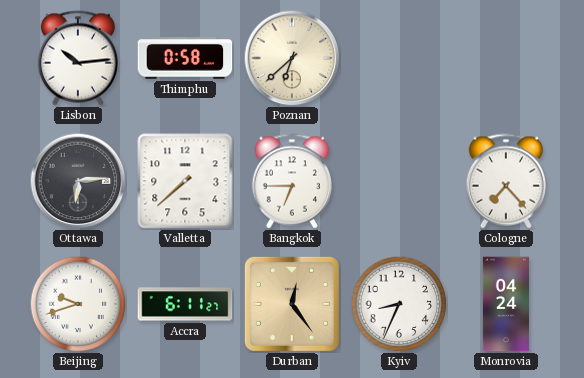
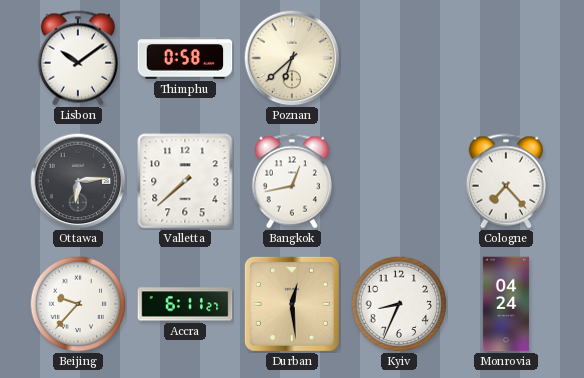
Lisbon: 10:14 -> 10:09 (78, 58)
Bangkok: 6:45 -> 12:43 (292, 181)
Beijing: 9:42 -> 9:37 (78, 304)
Durban: 12:24 -> 12:29 (292, 304)
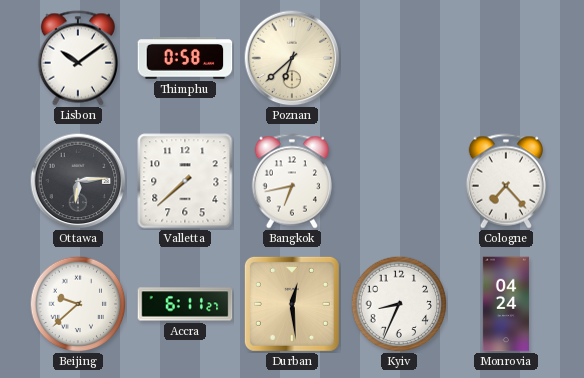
Bangkok: 12:43 -> 6:43 (292, 181)
Beijing: 9:37 -> 9:38 (78, 304)
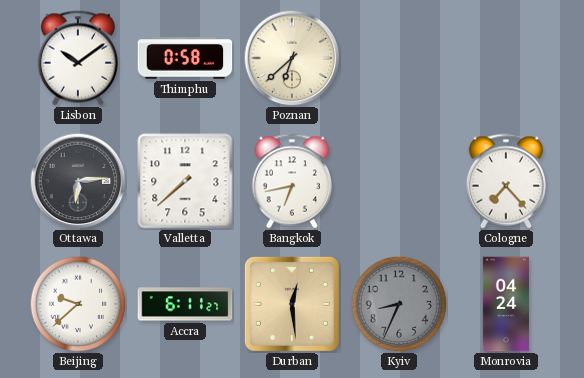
Kyiv dial: white -> grey (399, 304)
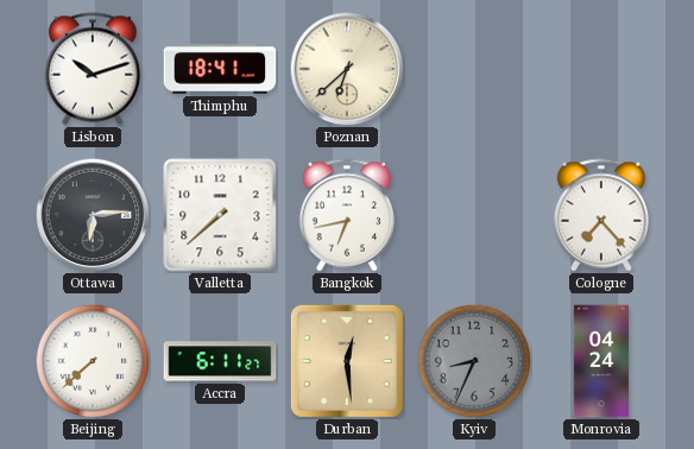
Lisbon: 10:09 -> 10:12 (93, 69)
Thimphu: 0:58 -> 18:41 (220, 69)
Beijing: 9:38 -> 7:38 (93, 361)
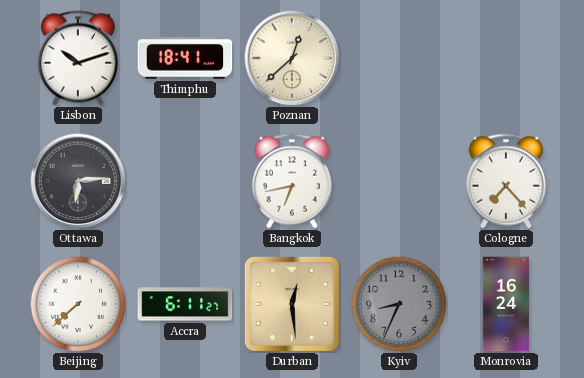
Poznan: 6:38 -> 12:38 (292, 58)
Valletta: 7:38 -> none (220, 215)
Monrovia: 04:24 -> 16:24 (506, 304)
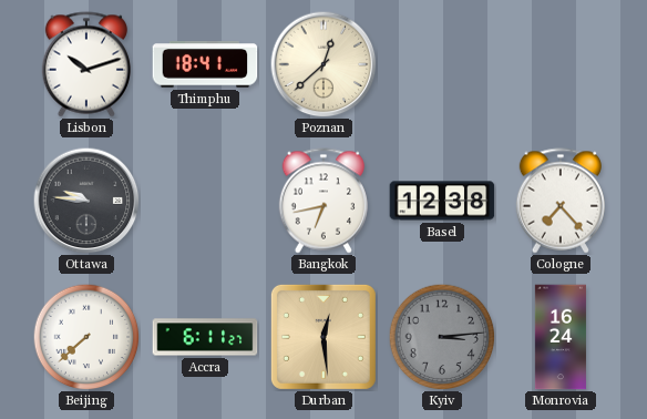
Ottawa: 6:14 -> 9:46 (86, 201)
Basel: none -> 12:38 (442, 201)
Kyiv: 8:34 -> 3:14 (442, 337)
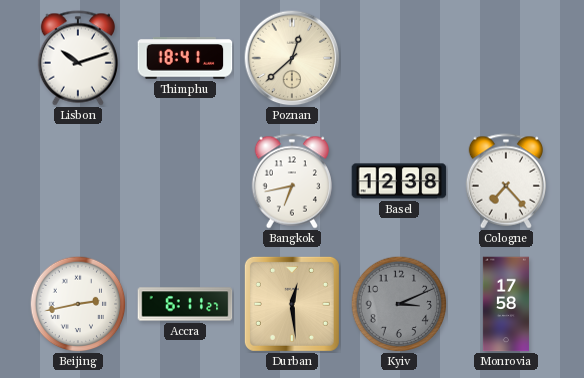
Ottawa: 9:46 -> none (86, 201)
Beijing: 7:38 -> 2:43 (78, 304)
Kyiv: 3:14 -> 3:11 (399, 304)
Monrovia: 16:24 -> 17:58 (506, 304)
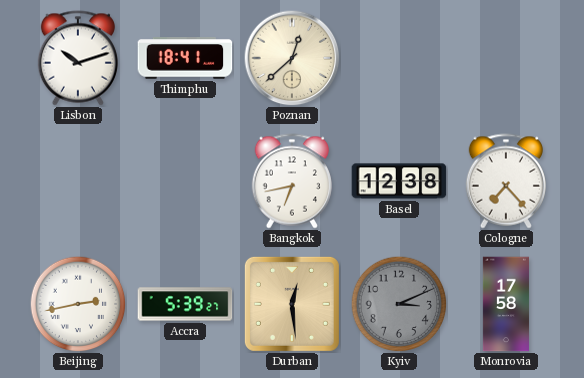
Accra: 6:11 -> 5:39 (185, 304)
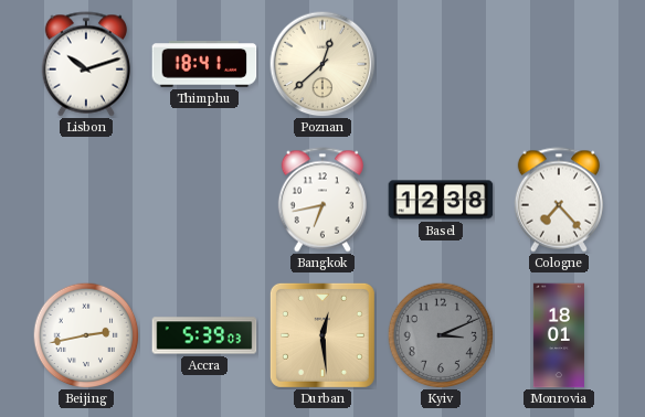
Accra: 5:39:27 -> 5:39:03 (204, 335)
Monrovia: 17:58 -> 18:01 (559, 335)
